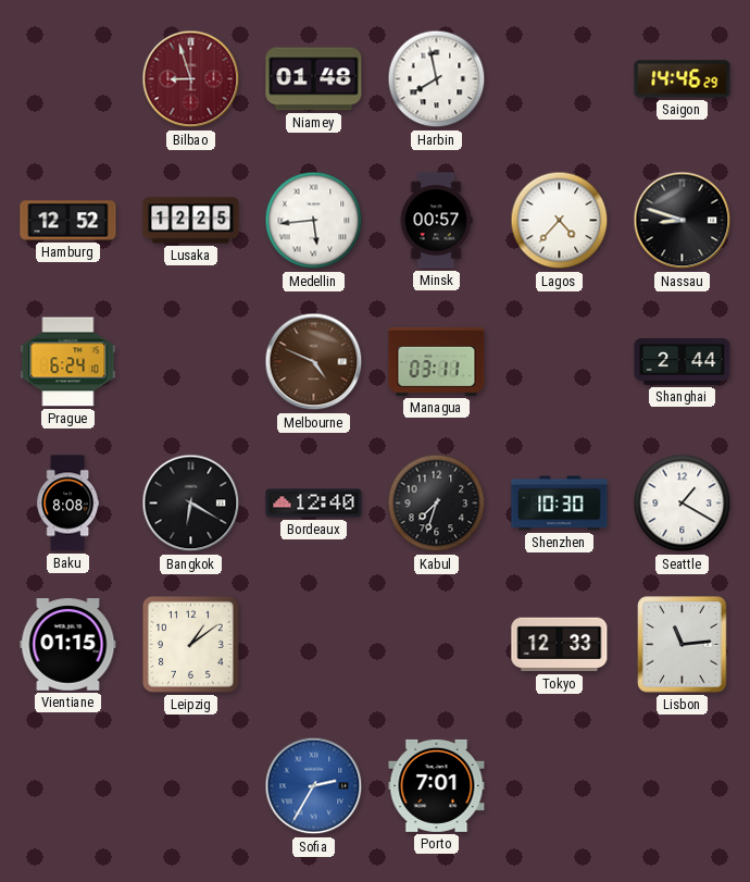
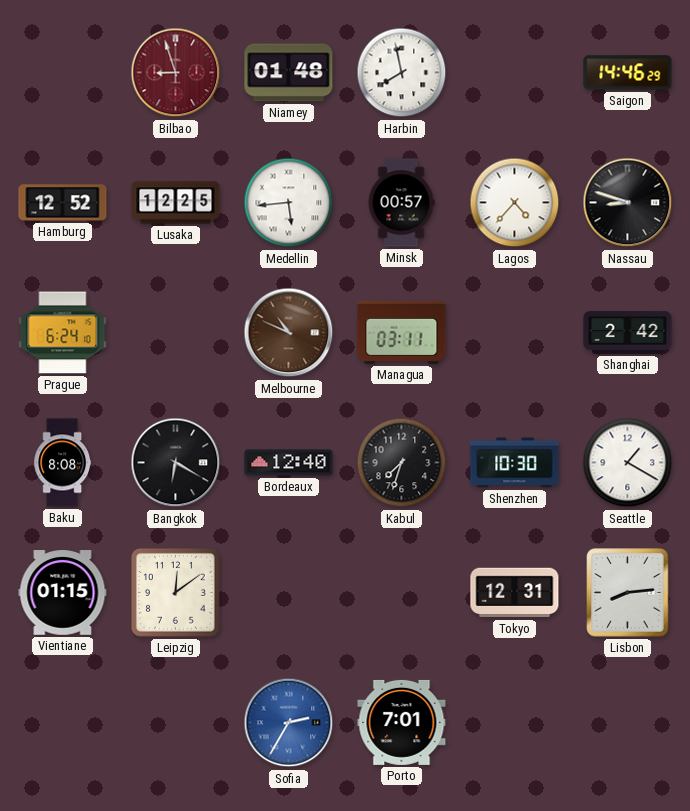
Melbourne: 4:49 -> 10:49 (289, 333)
Shanghai: 2:44 -> 2:42 (628, 333)
Leipzig: 1:09 -> 12:09 (175, 592)
Tokyo: 12:33 -> 12:31 (515, 593)
Lisbon: 11:14 -> 8:14 (628, 593)
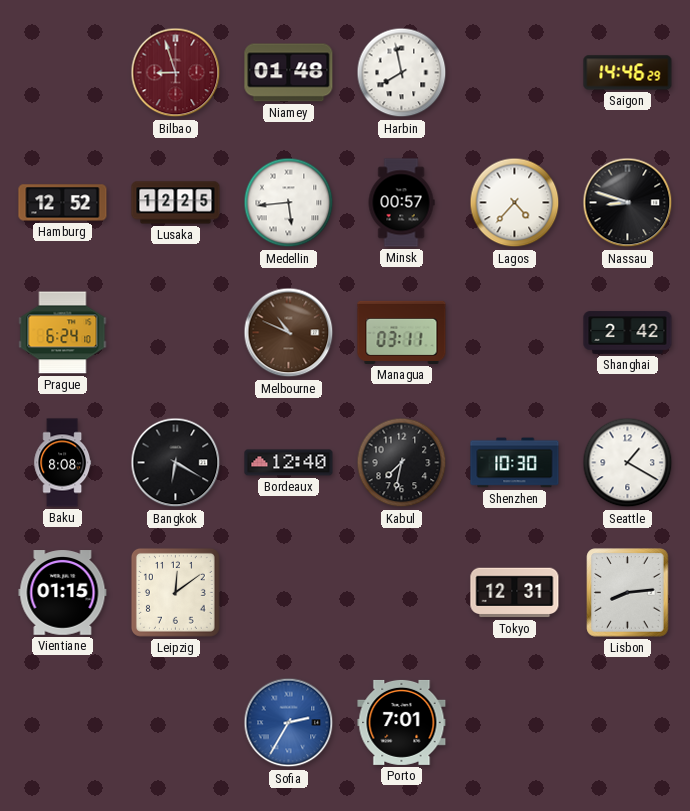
Kabul: 7:33 -> 7:32 (402, 463)
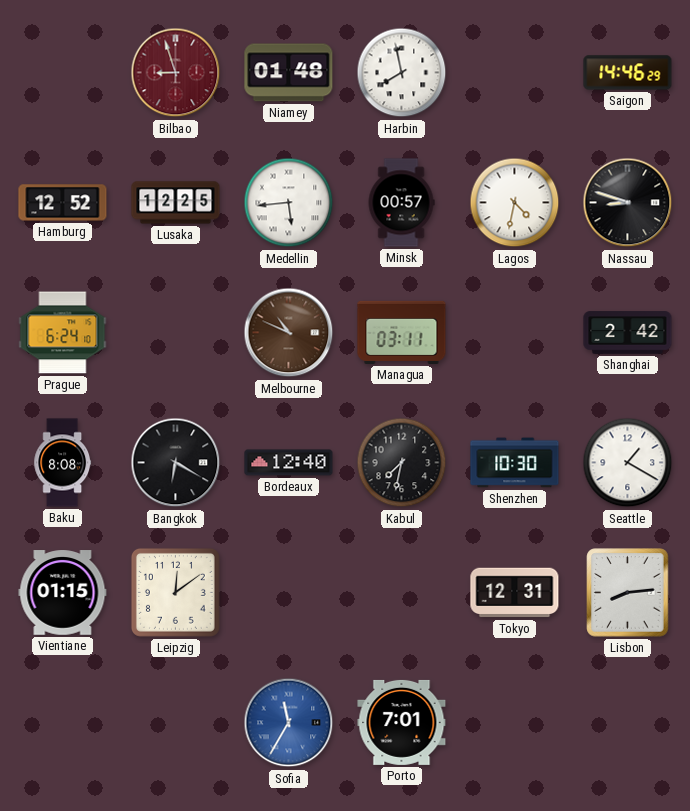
Lagos: 4:37 -> 4:32 (515, 203)
Sofia: 2:35 -> 11:35 (289, 723)
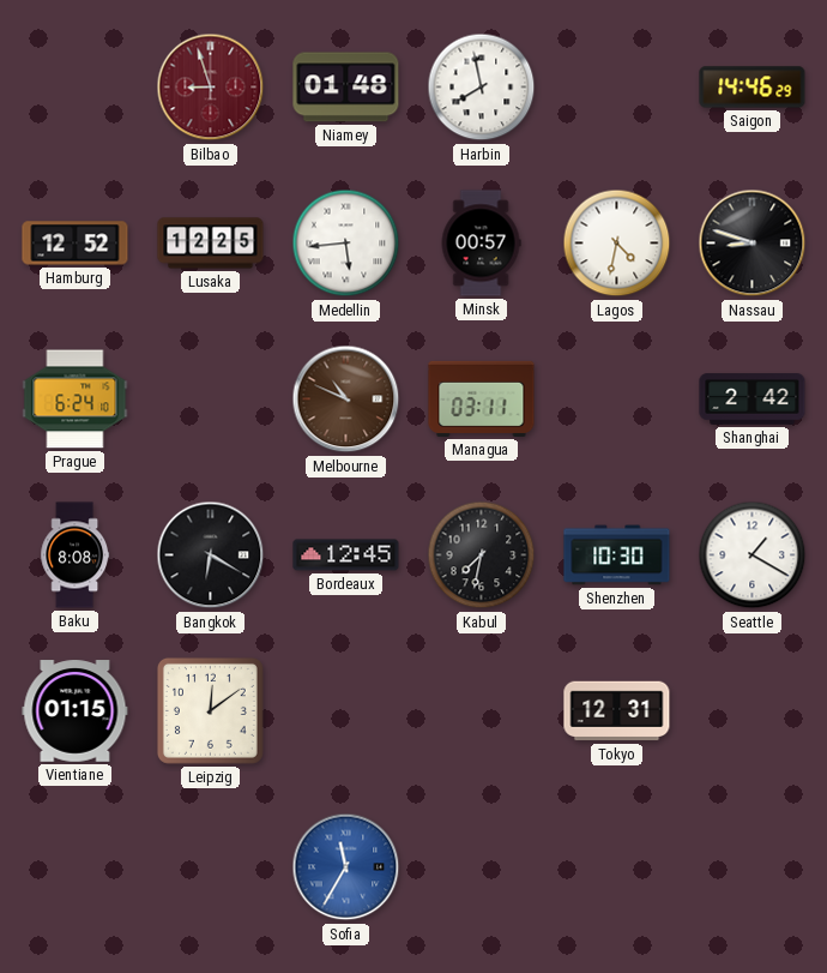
Bordeaux: 12:40 -> 12:45 (346, 555)
Lisbon: 8:14 -> none (628, 593)
Porto: 7:01 -> none (402, 722)
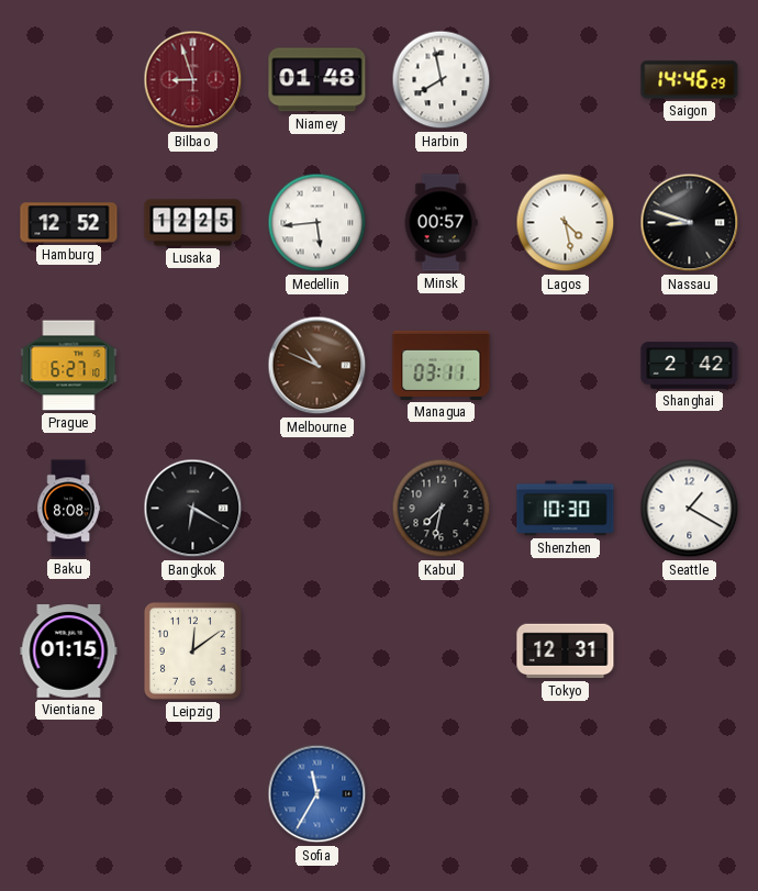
Lagos: 4:32 -> 4:28 (566, 223)
Prague: 6:24 -> 6:27 (69, 366)
Bordeaux: 12:45 -> none (346, 555)
